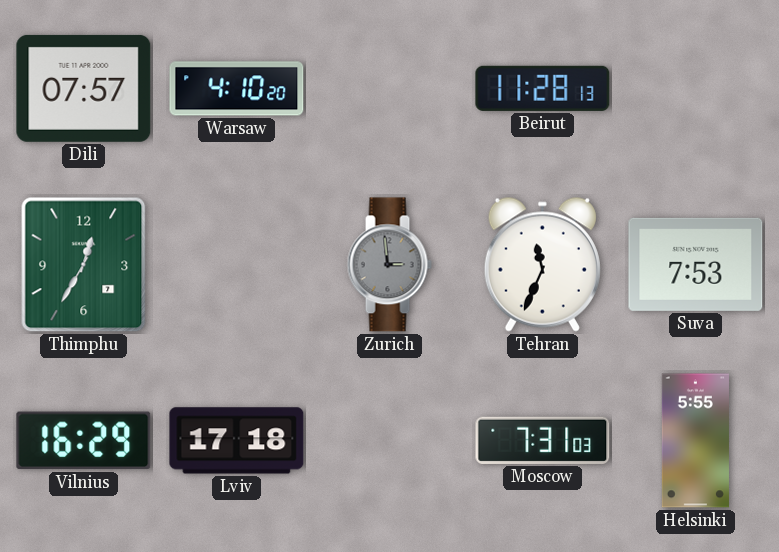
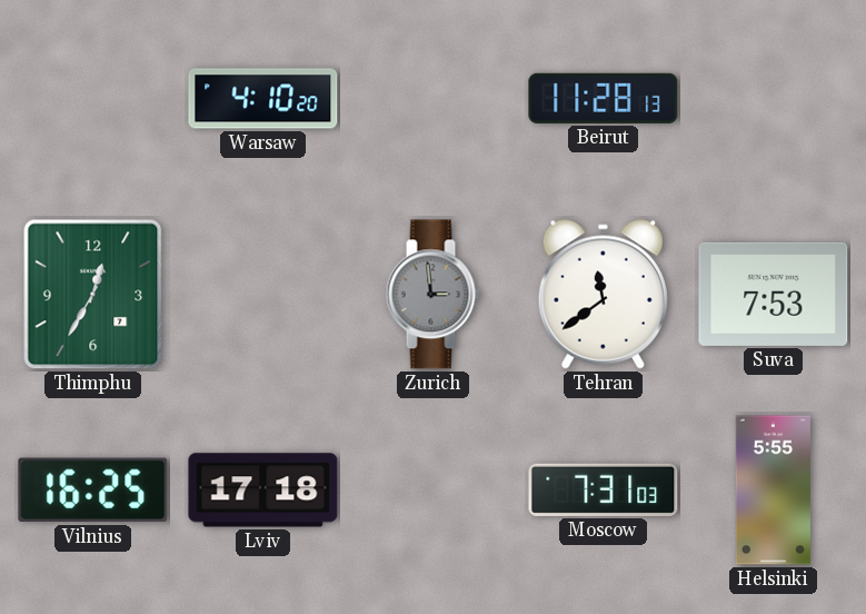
Dili: 07:57 -> none (84, 88)
Tehran: 11:34 -> 11:39 (603, 294)
Vilnius: 16:29 -> 16:25 (93, 491)
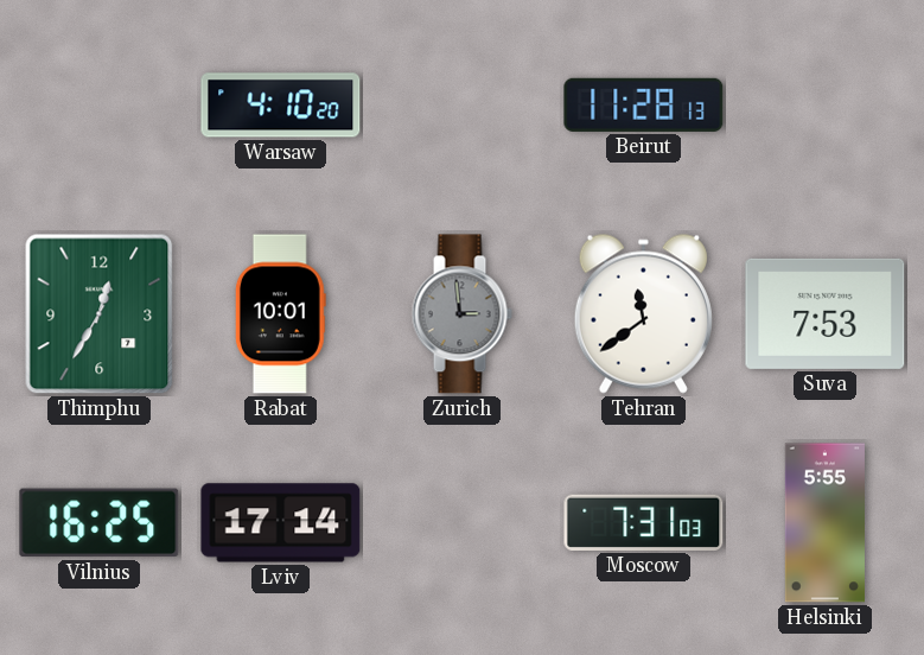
Rabat: none -> 10:01 (280, 314)
Lviv: 17:18 -> 17:14 (281, 523)
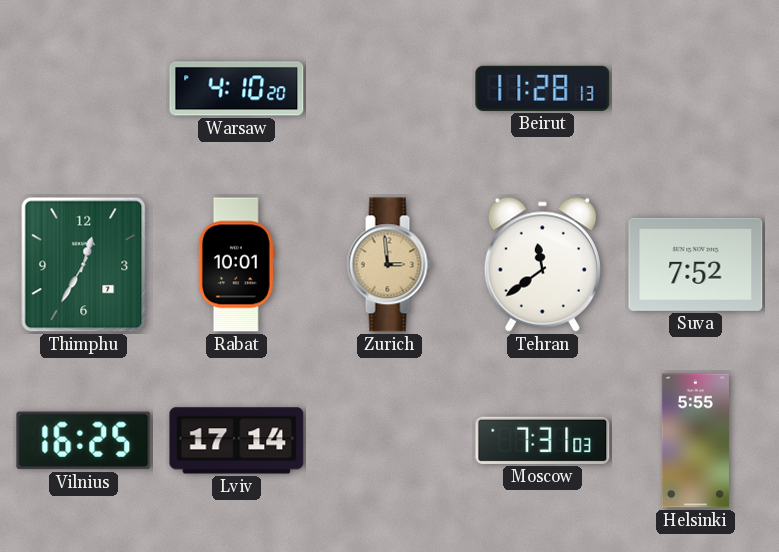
Zurich dial: grey -> champagne (389, 265)
Suva: 7:53 -> 7:52 (696, 264)
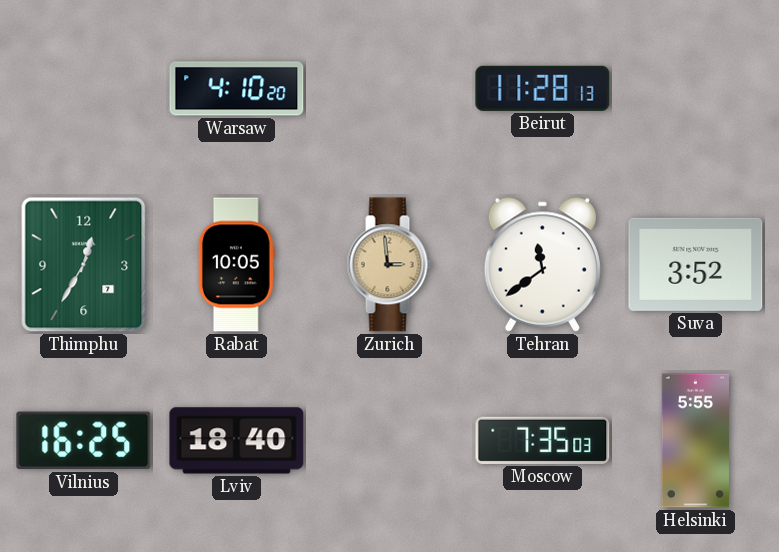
Rabat: 10:01 -> 10:05 (236, 265)
Suva: 7:52 -> 3:52 (696, 264)
Lviv: 17:14 -> 18:40 (237, 441)
Moscow: 7:31 -> 7:35 (543, 440)
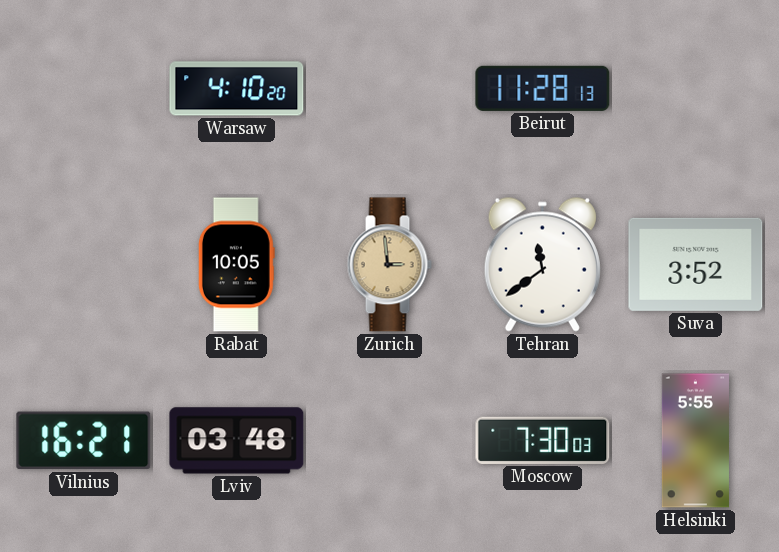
Thimphu: 12:35 -> none (84, 265)
Vilnius: 16:25 -> 16:21 (84, 441)
Lviv: 18:40 -> 03:48 (237, 441)
Moscow: 7:35 -> 7:30 (543, 440)
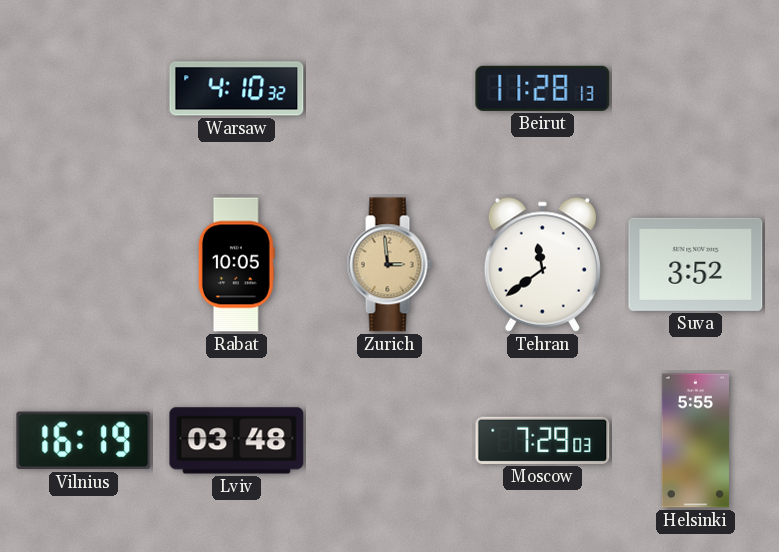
Warsaw: 4:10:20 -> 4:10:32 (237, 89)
Vilnius: 16:21 -> 16:19 (84, 441)
Moscow: 7:30 -> 7:29 (543, 440)
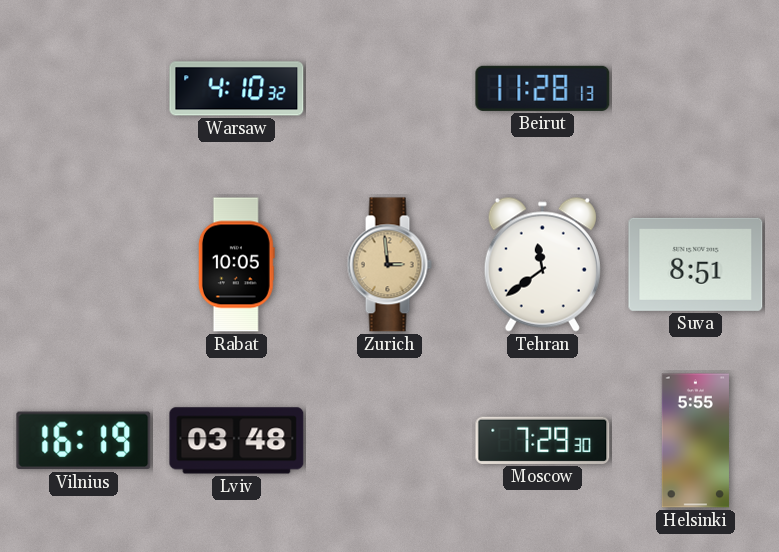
Suva: 3:52 -> 8:51 (696, 264)
Moscow: 7:29:03 -> 7:29:30 (543, 440)
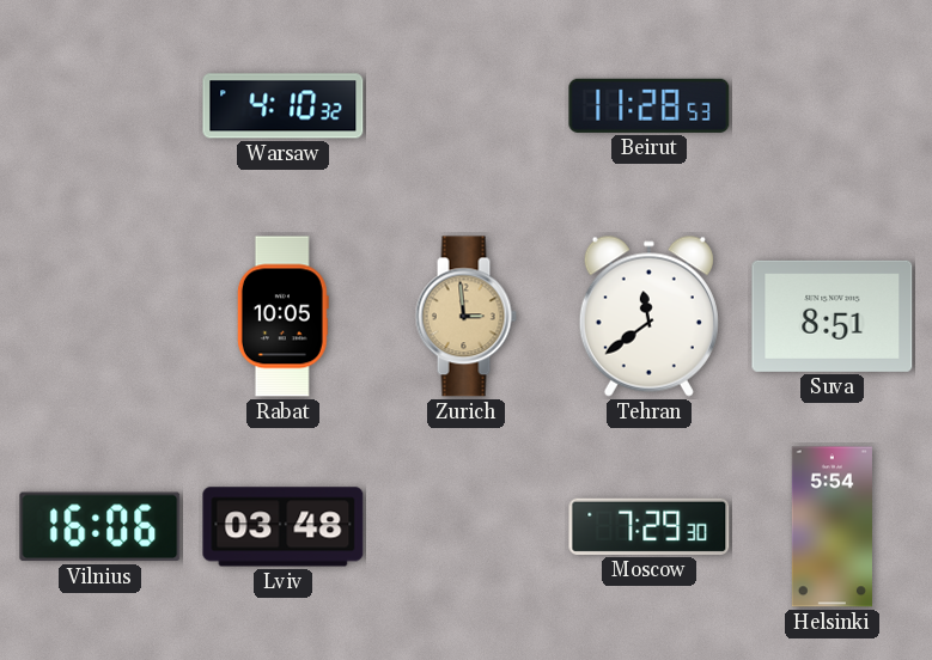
Beirut: 11:28:13 -> 11:28:53 (650, 105)
Vilnius: 16:19 -> 16:06 (100, 527)
Helsinki: 5:55 -> 5:54 (832, 527)
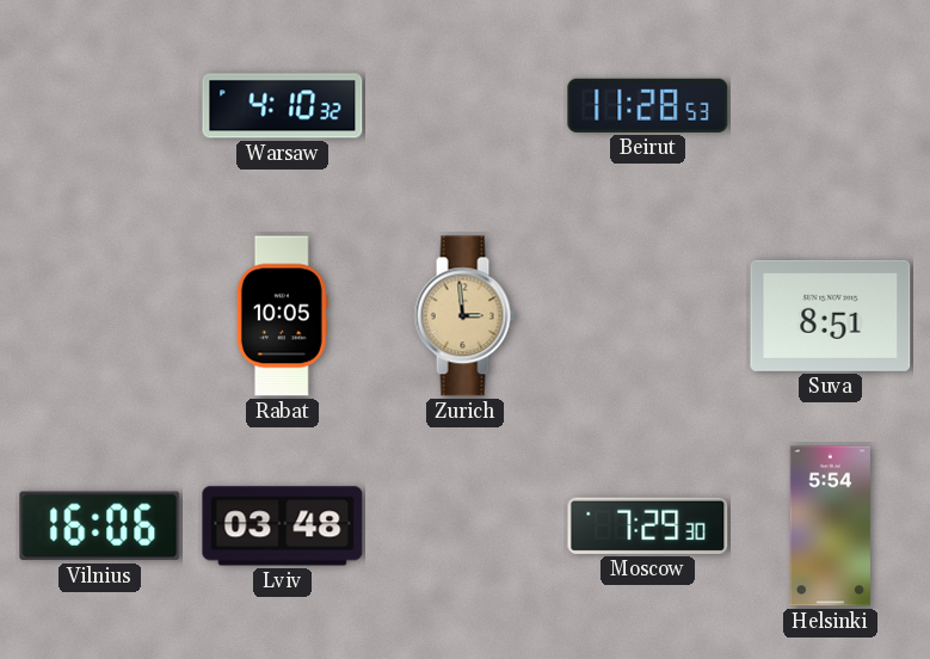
Tehran: 11:39 -> none (648, 316)
